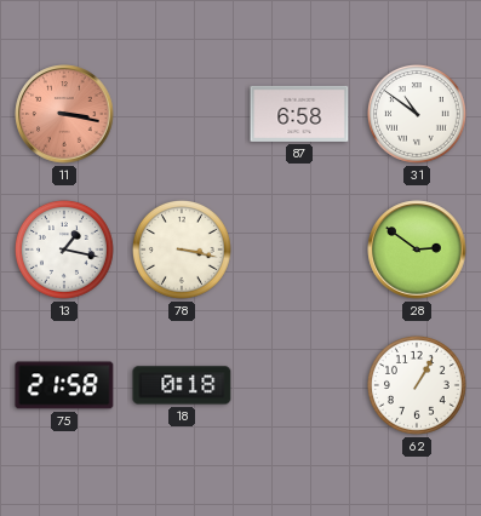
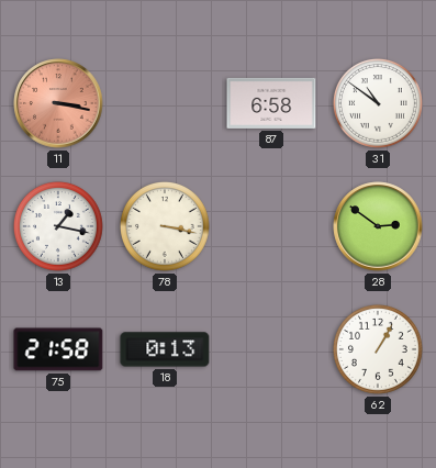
18: 0:18 -> 0:13 (165, 349)
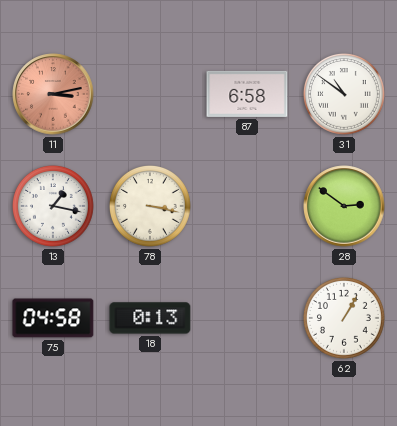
11: 3:17 -> 3:13 (53, 94)
75: 21:58 -> 04:58 (53, 318)
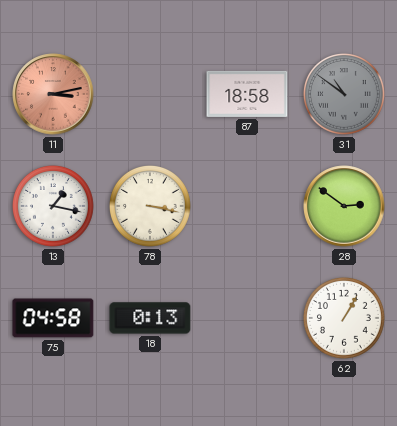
87: 6:58 -> 18:58 (247, 94)
31 dial: white -> grey (344, 94)
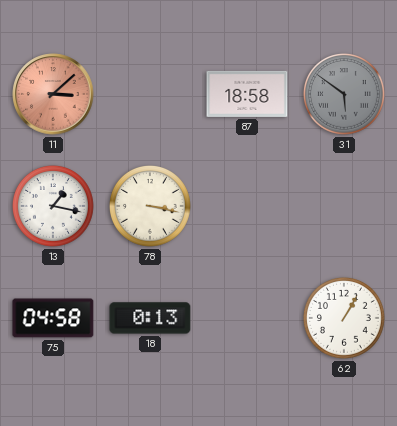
11: 3:13 -> 3:08 (53, 94)
31: 10:51 -> 5:51 (344, 94)
28: 2:51 -> none (344, 206)
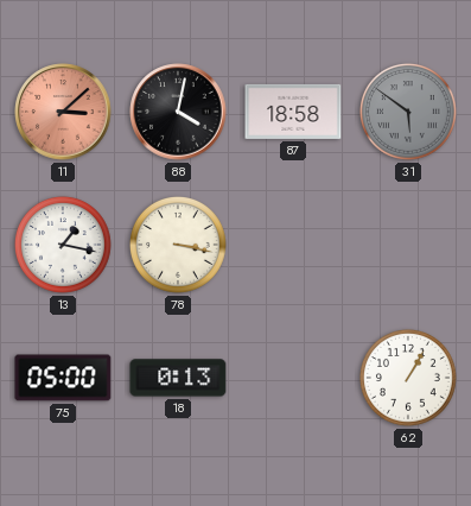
88: none -> 4:02 (178, 112)
75: 04:58 -> 05:00 (63, 378)
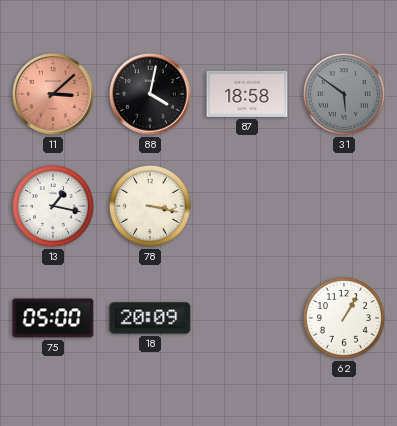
18: 0:13 -> 20:09 (150, 318)
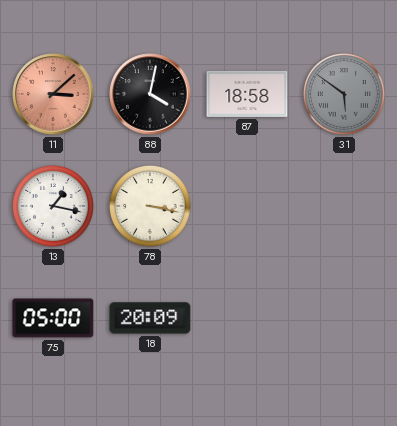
62: 1:05 -> none (344, 318)
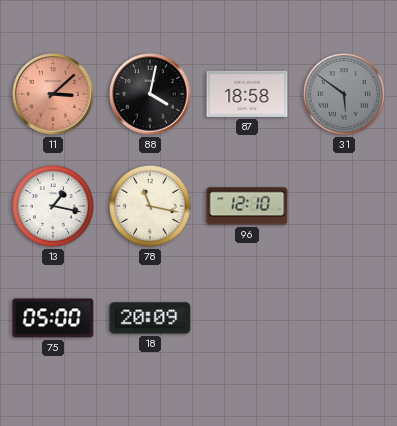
78: 3:17 -> 11:17 (150, 206)
96: none -> 12:10 (247, 206)
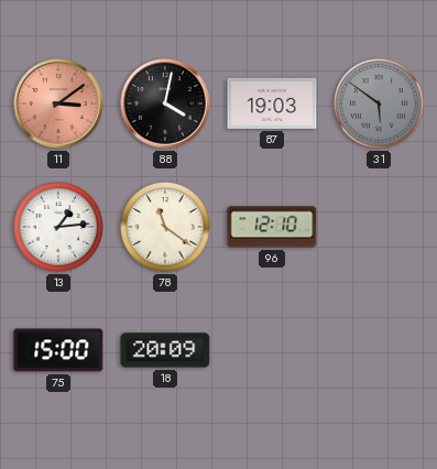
11: 3:08 -> 3:09 (58, 103)
87: 18:58 -> 19:03 (272, 103)
13: 1:17 -> 1:14 (58, 227)
78: 11:17 -> 11:21 (165, 227)
75: 05:00 -> 15:00 (58, 350)
